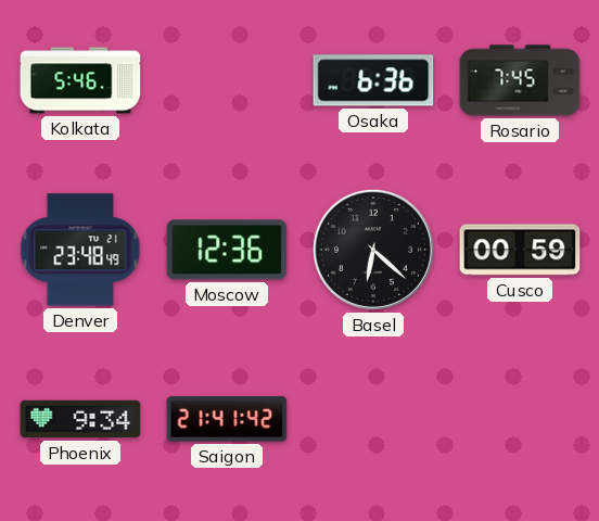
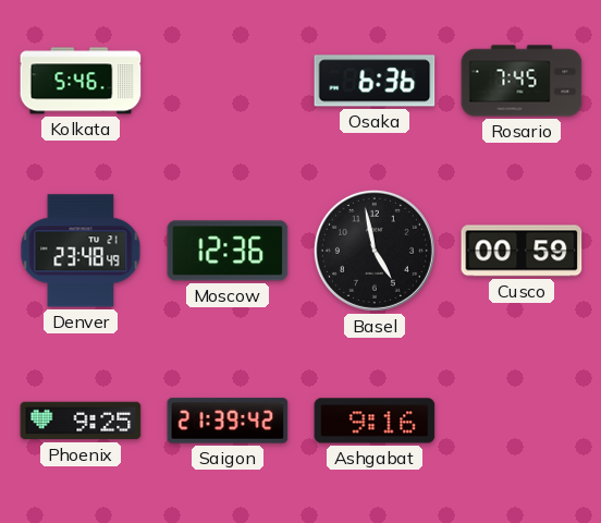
Basel: 6:22 -> 4:58 (375, 251)
Phoenix: 9:34 -> 9:25 (81, 421)
Saigon: 21:41 -> 21:39 (228, 421)
Ashgabat: none -> 9:16 (375, 421)
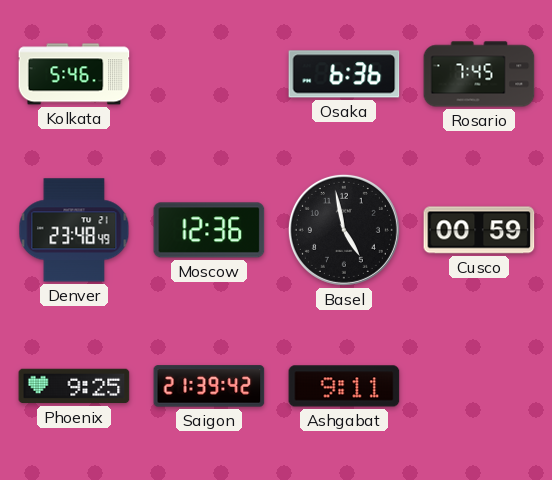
Ashgabat: 9:16 -> 9:11 (344, 386)
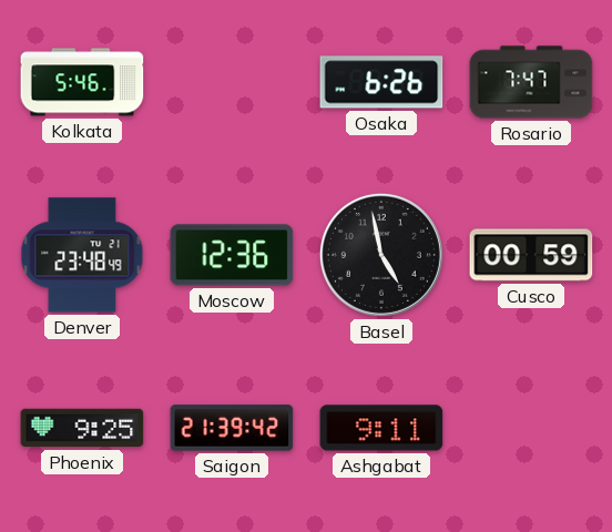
Osaka: 6:36 -> 6:26 (381, 82)
Rosario: 7:45 -> 7:47 (531, 82)
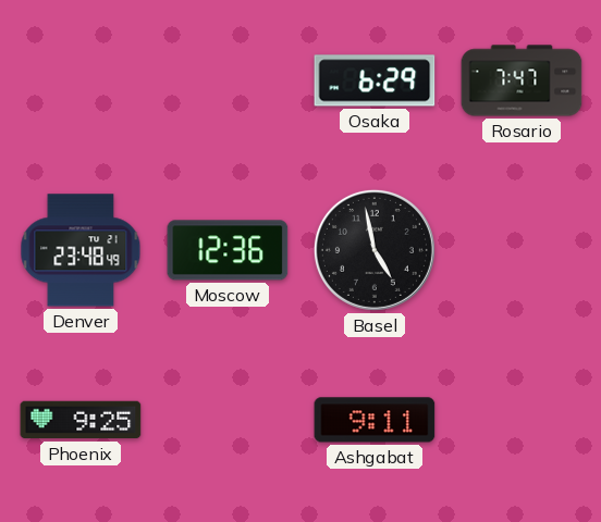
Kolkata: 5:46 -> none (82, 82)
Osaka: 6:26 -> 6:29 (375, 80)
Cusco: 00:59 -> none (531, 255)
Saigon: 21:39 -> none (232, 428)
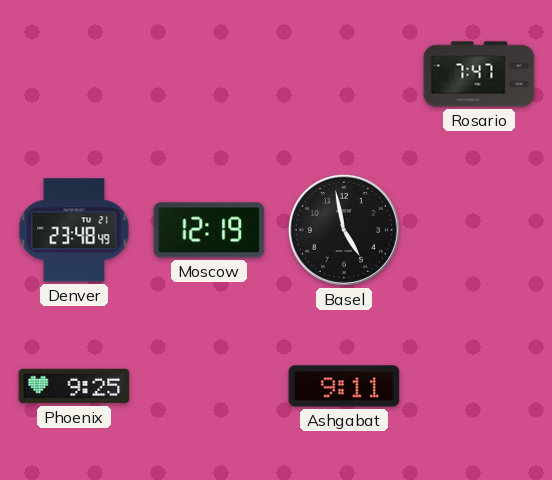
Osaka: 6:29 -> none (375, 80)
Moscow: 12:36 -> 12:19 (209, 230)
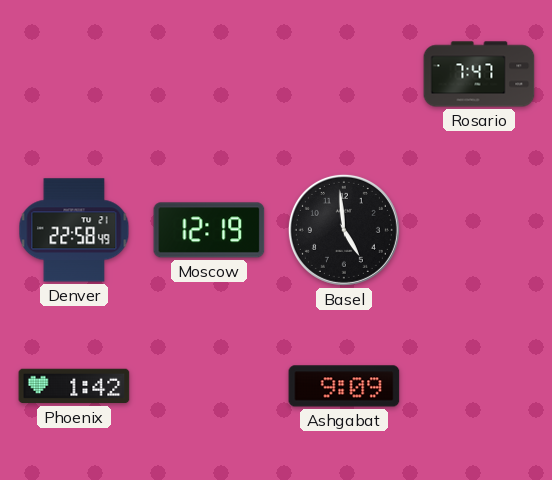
Denver: 23:48 -> 22:58 (74, 230)
Basel: 4:58 -> 4:59 (344, 230)
Phoenix: 9:25 -> 1:42 (74, 386)
Ashgabat: 9:11 -> 9:09 (344, 386)
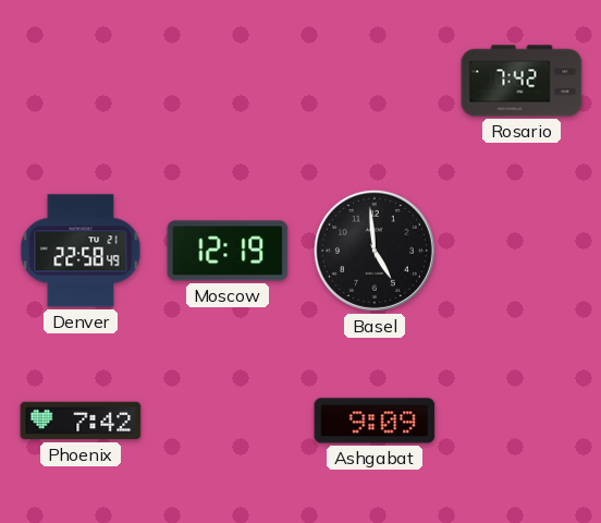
Rosario: 7:47 -> 7:42 (522, 81)
Phoenix: 1:42 -> 7:42 (81, 421)
